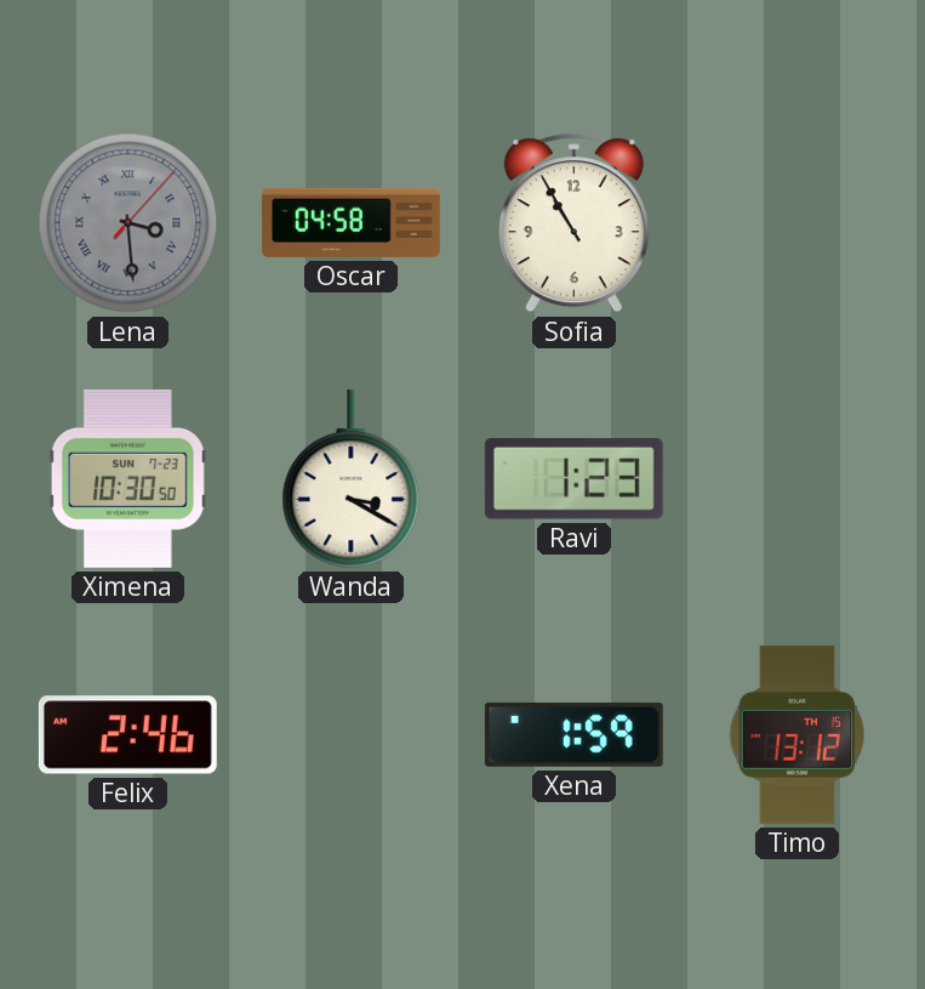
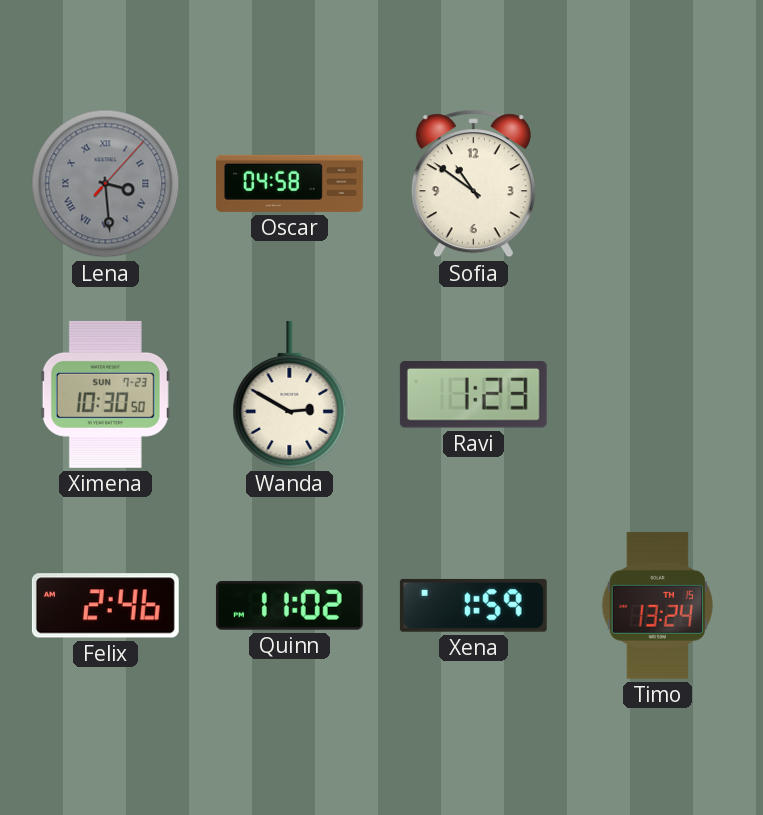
Sofia: 10:55 -> 10:51 (473, 184)
Wanda: 3:20 -> 2:50 (290, 394)
Quinn: none -> 11:02 (289, 605)
Timo: 13:12 -> 13:24 (657, 605)
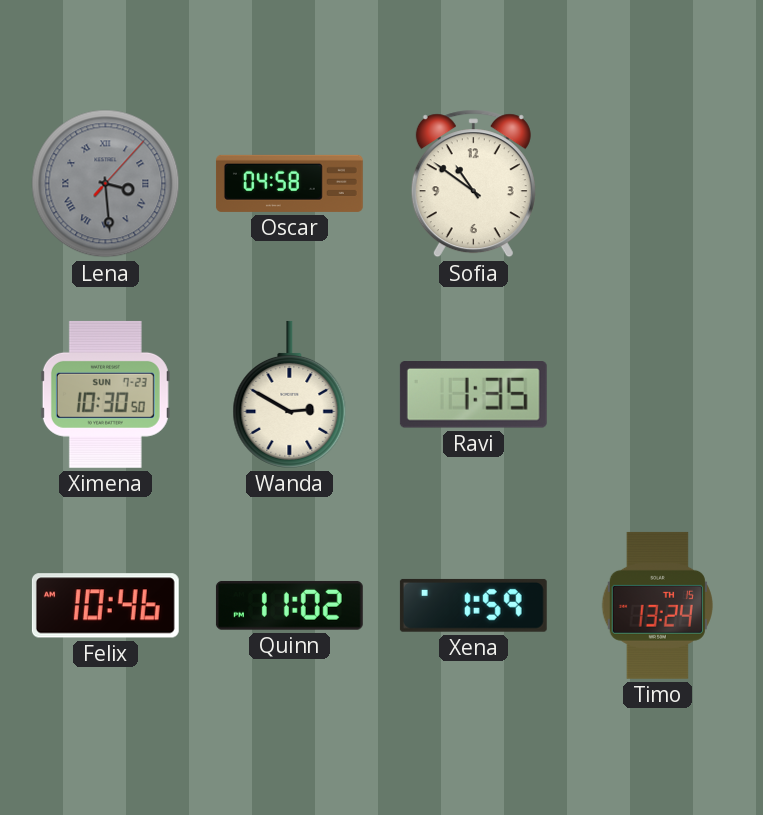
Ravi: 1:23 -> 1:35 (473, 395)
Felix: 2:46 -> 10:46 (105, 606)
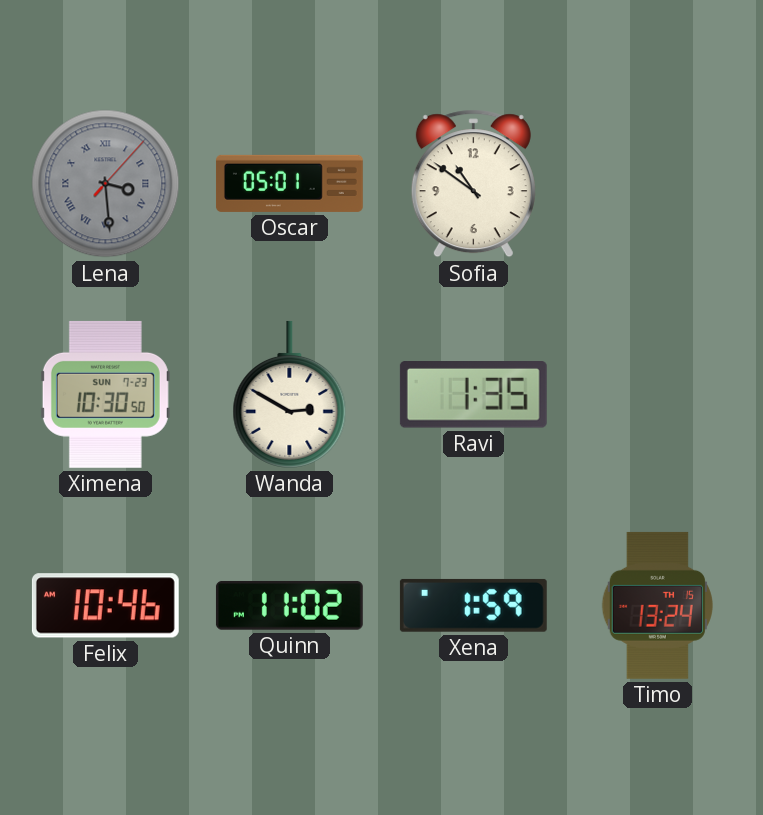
Oscar: 04:58 -> 05:01 (289, 183)
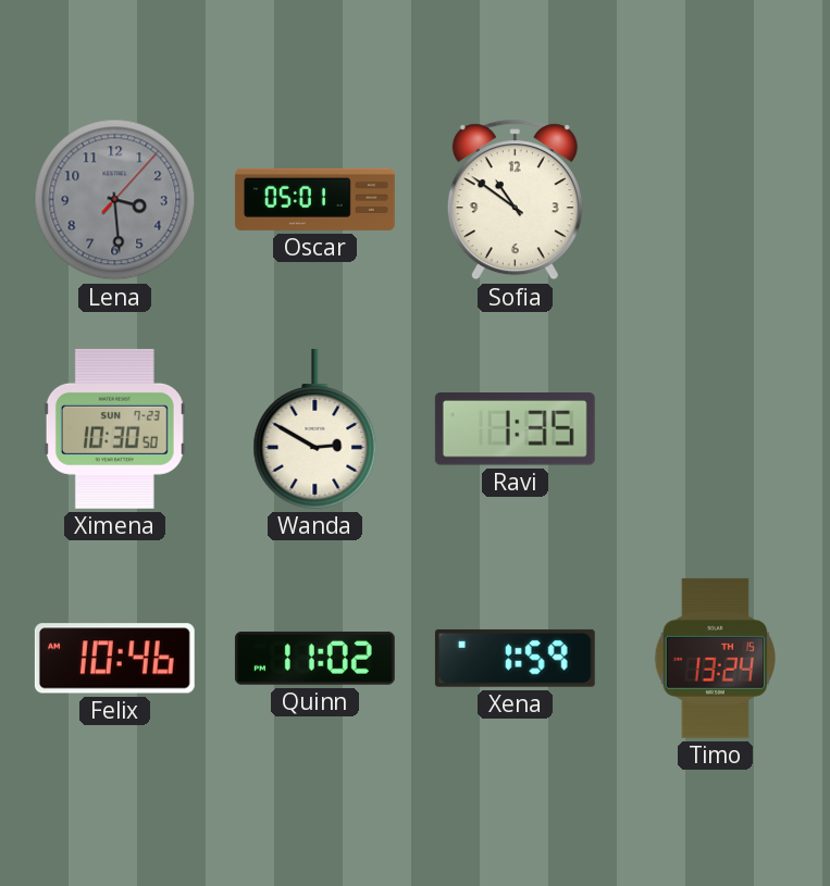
Lena numerals: Roman -> Arabic (115, 200)
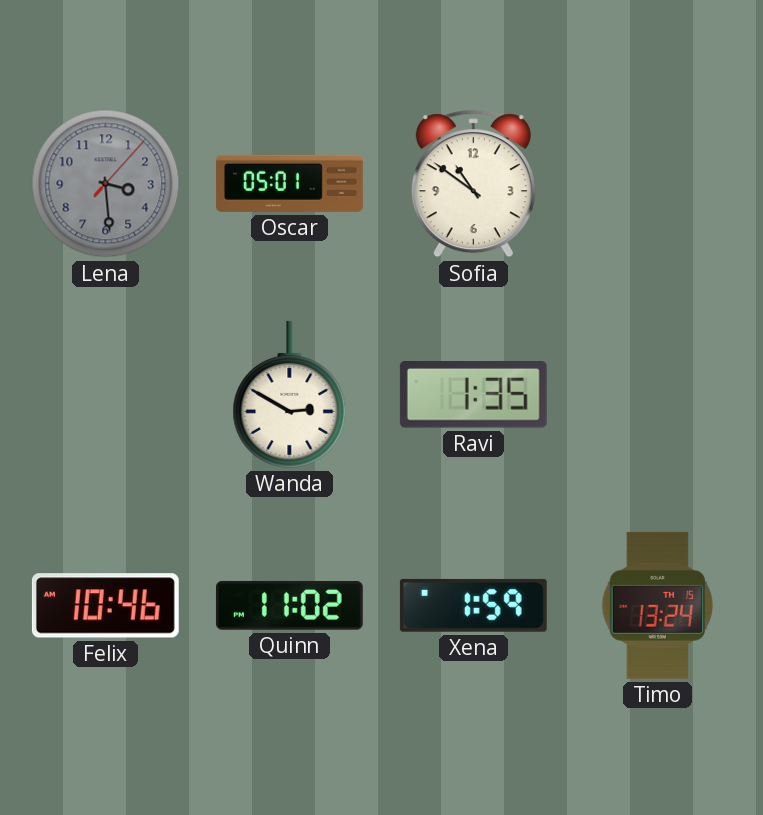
Ximena: 10:30 -> none (114, 428)
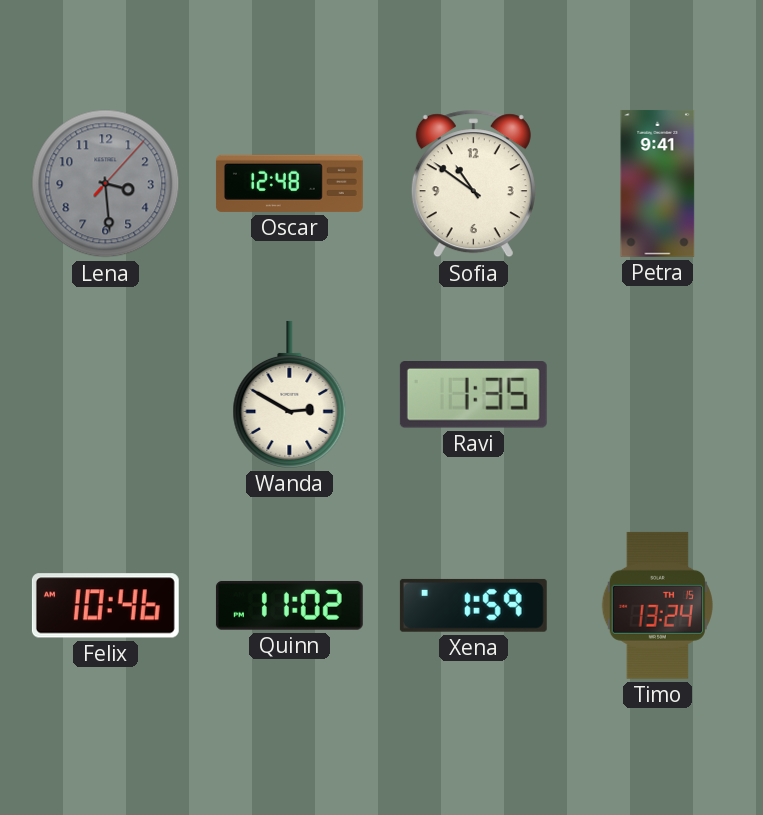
Oscar: 05:01 -> 12:48 (289, 183)
Petra: none -> 9:41 (658, 183)
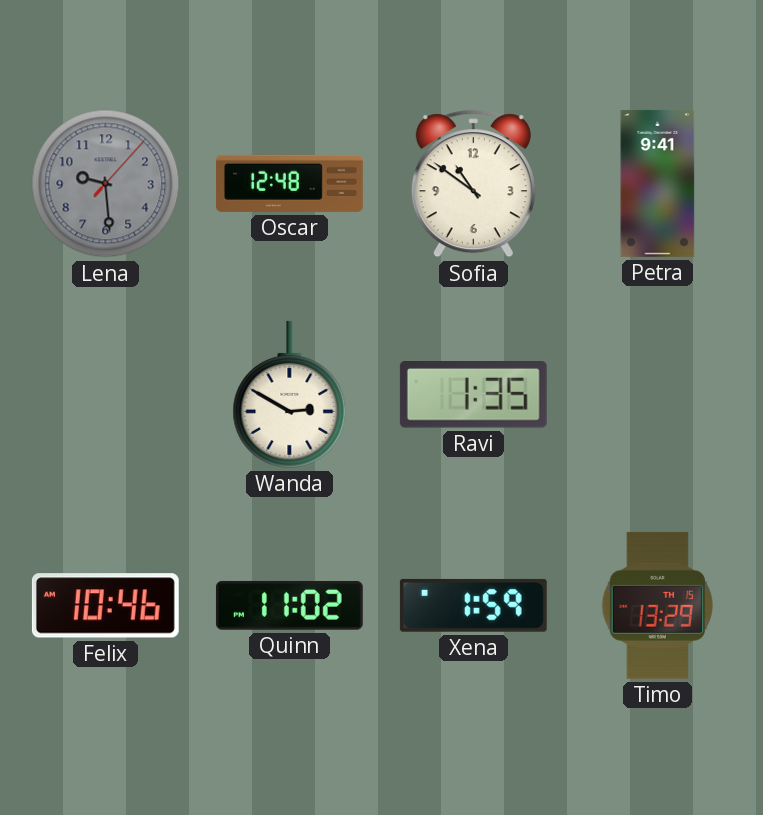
Lena: 3:29 -> 9:29 (106, 184)
Timo: 13:24 -> 13:29 (657, 605)
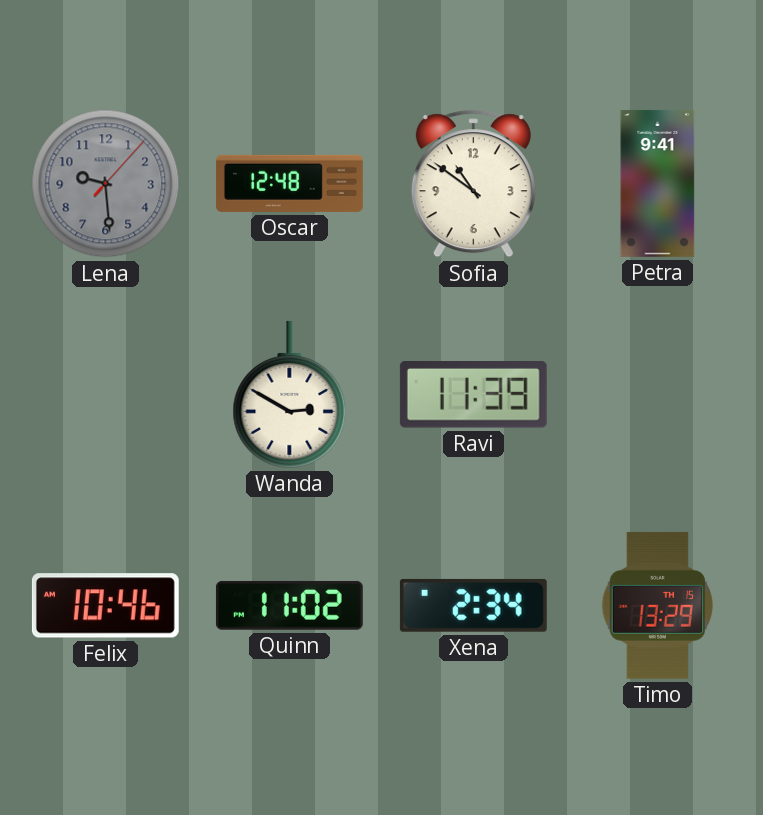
Ravi: 1:35 -> 11:39 (473, 395)
Xena: 1:59 -> 2:34 (473, 605)
